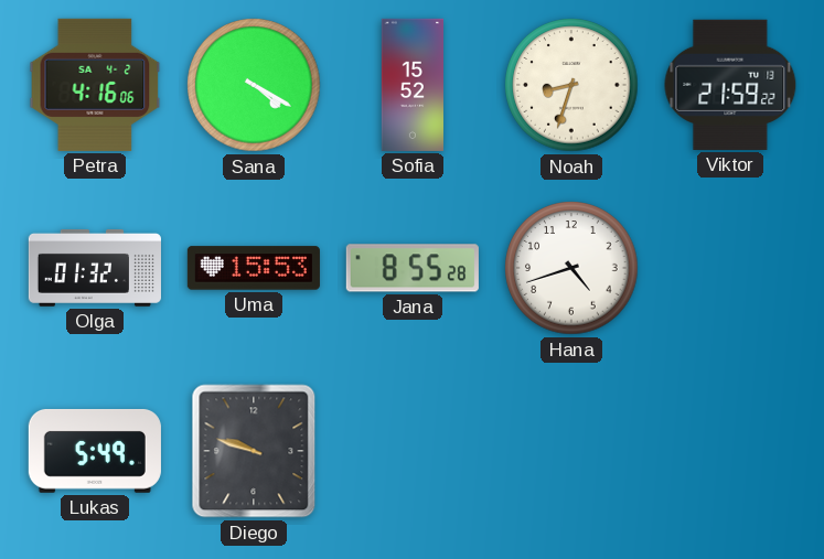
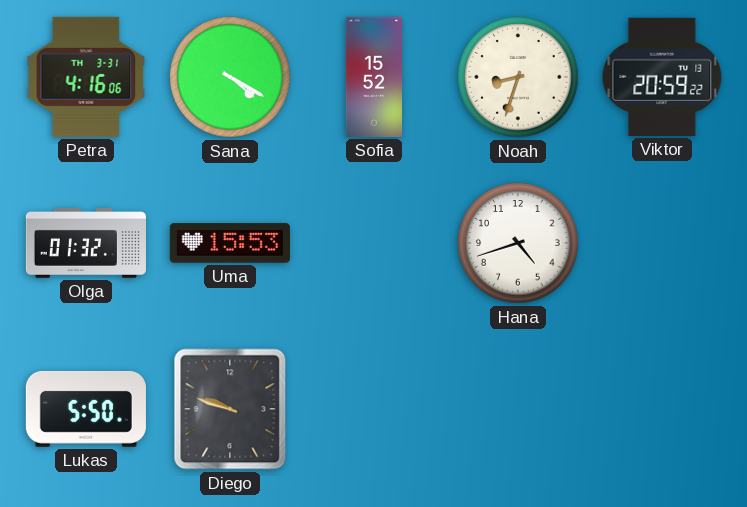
Petra date: SA 4-2 -> TH 3-31 (86, 77)
Viktor: 21:59 -> 20:59 (662, 77)
Jana: 8:55 -> none (413, 268)
Lukas: 5:49 -> 5:50 (86, 409)
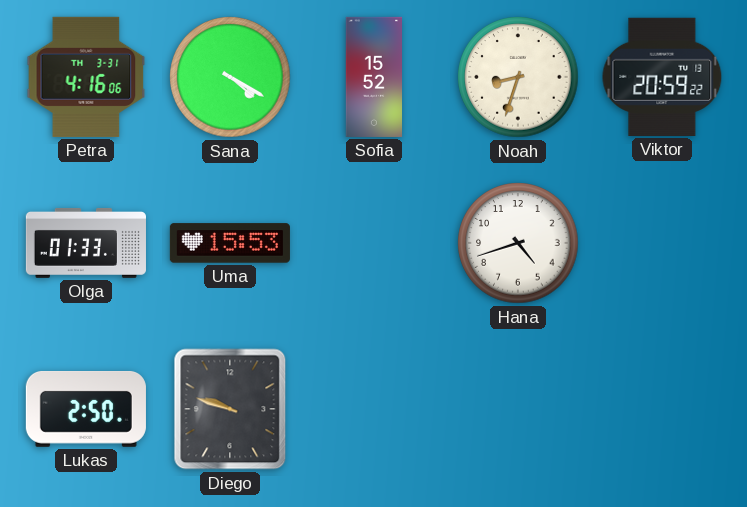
Olga: 01:32 -> 01:33 (86, 243)
Lukas: 5:50 -> 2:50 (86, 409)
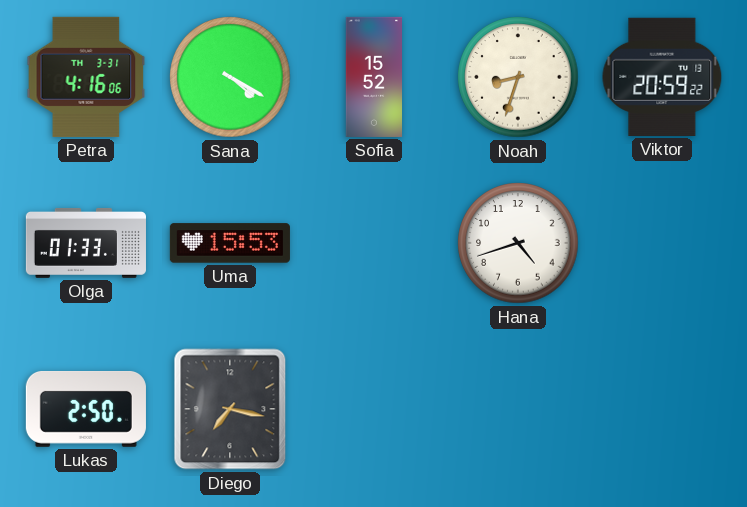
Diego: 9:48 -> 7:17 (230, 409)
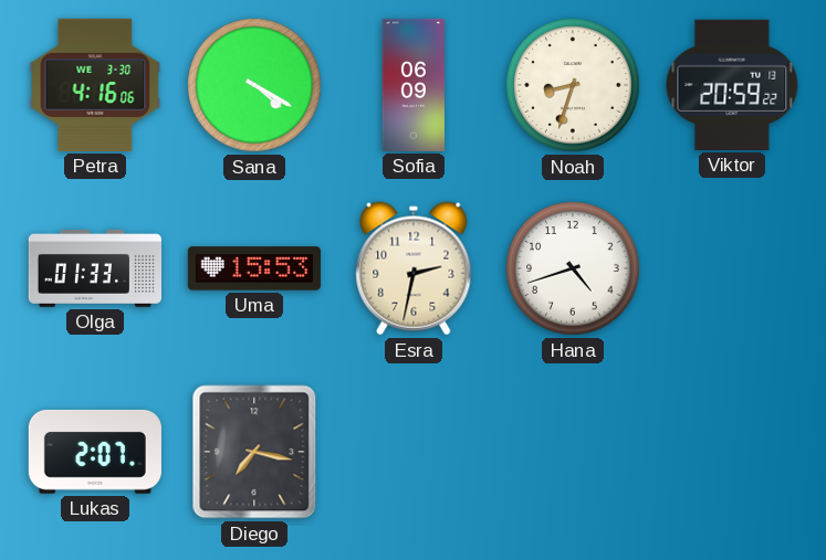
Petra date: TH 3-31 -> WE 3-30 (95, 85)
Sofia: 15:52 -> 06:09 (414, 85)
Esra: none -> 2:32 (414, 268)
Lukas: 2:50 -> 2:07 (95, 452)
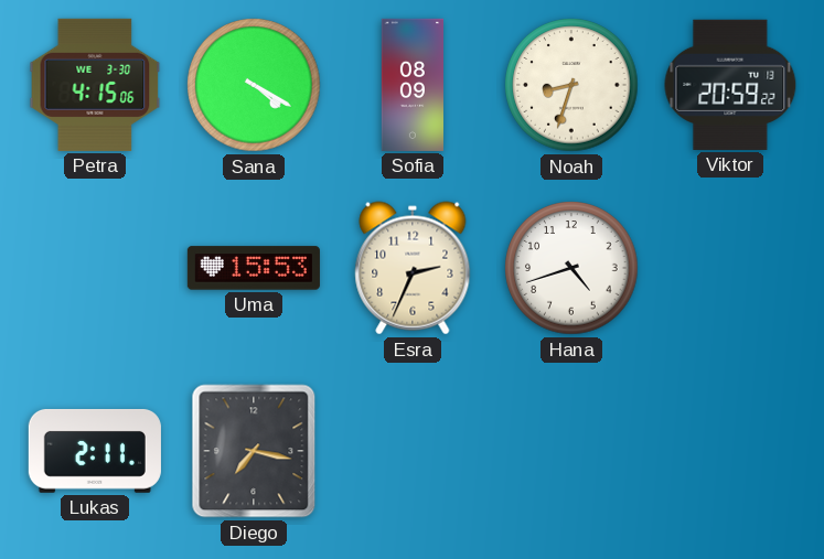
Petra: 4:16 -> 4:15 (95, 85)
Sofia: 06:09 -> 08:09 (413, 85)
Olga: 01:33 -> none (95, 268)
Esra: 2:32 -> 2:34 (413, 268)
Lukas: 2:07 -> 2:11 (95, 451)
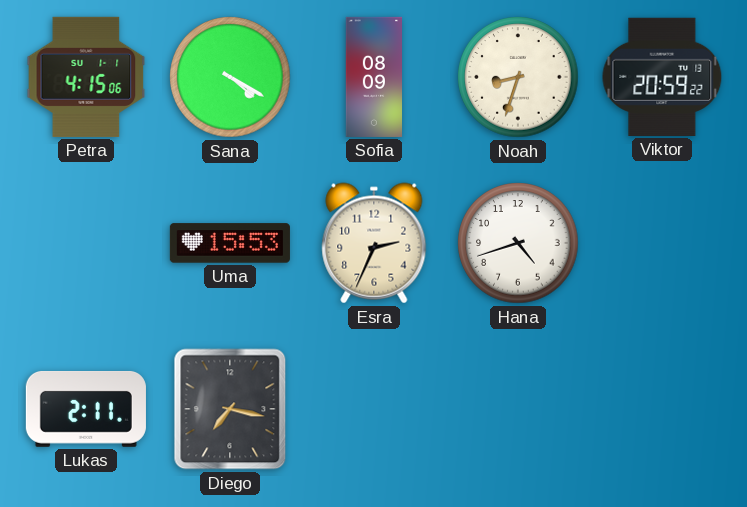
Petra date: WE 3-30 -> SU 1-1 (86, 77)
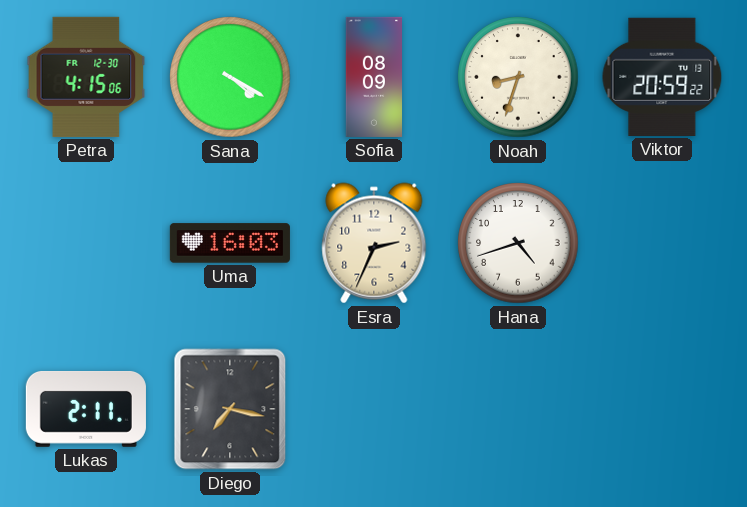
Petra date: SU 1-1 -> FR 12-30 (86, 77)
Uma: 15:53 -> 16:03 (230, 243)
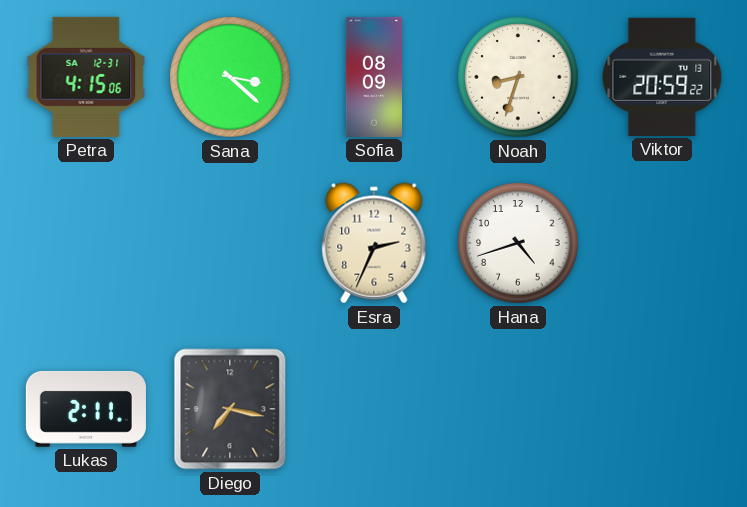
Petra date: FR 12-30 -> SA 12-31 (86, 77)
Sana: 4:20 -> 3:22 (230, 77)
Uma: 16:03 -> none (230, 243)
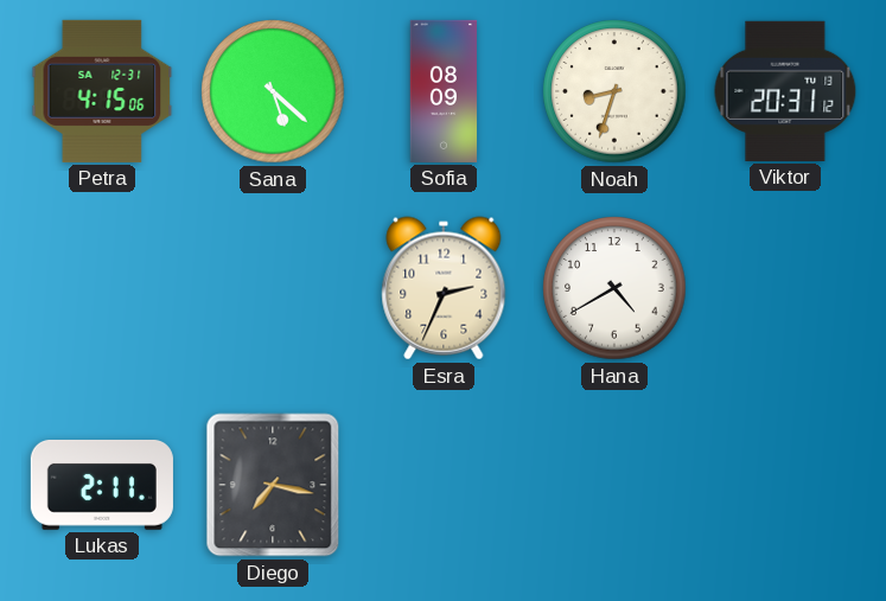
Sana: 3:22 -> 5:22 (273, 91)
Viktor: 20:59 -> 20:31 (785, 91)
Hana: 4:42 -> 4:40 (614, 288)
